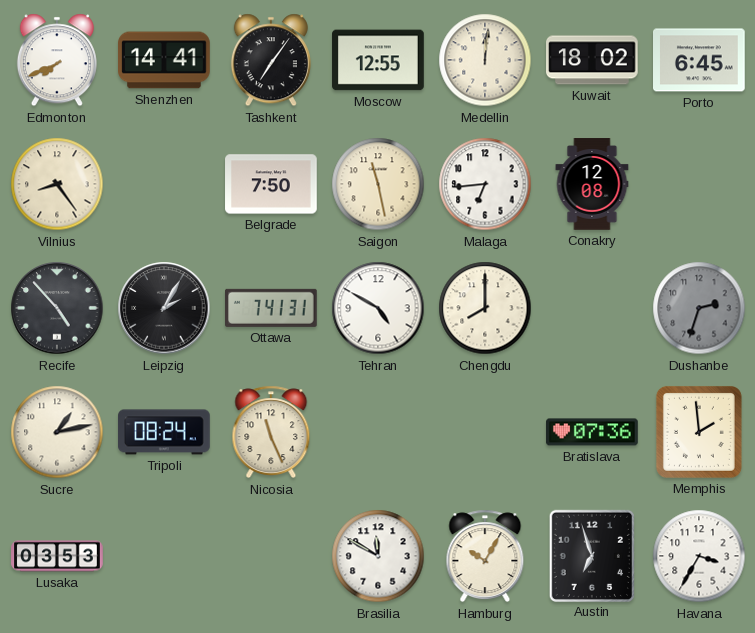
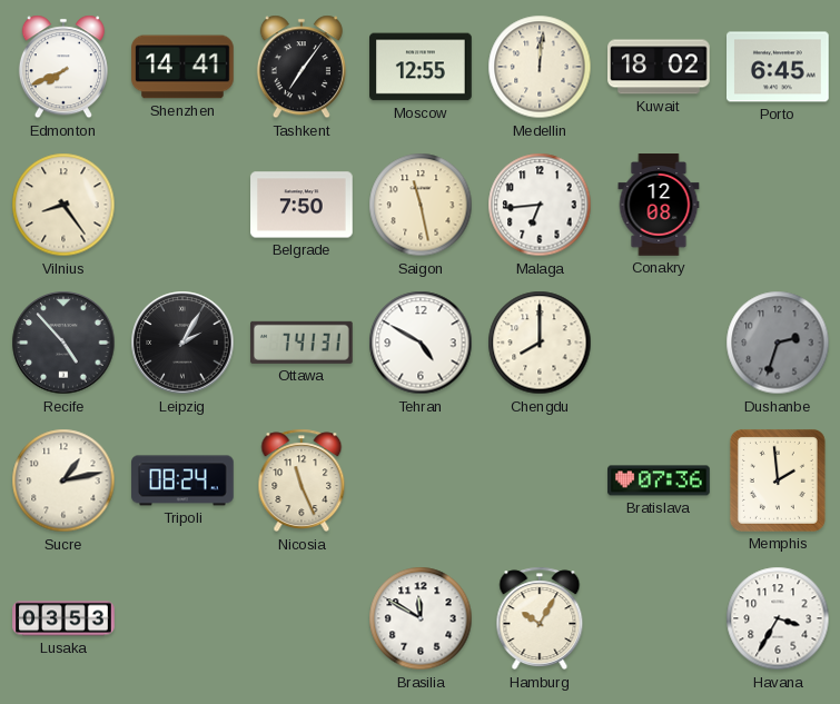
Austin: 6:57 -> none (591, 555)
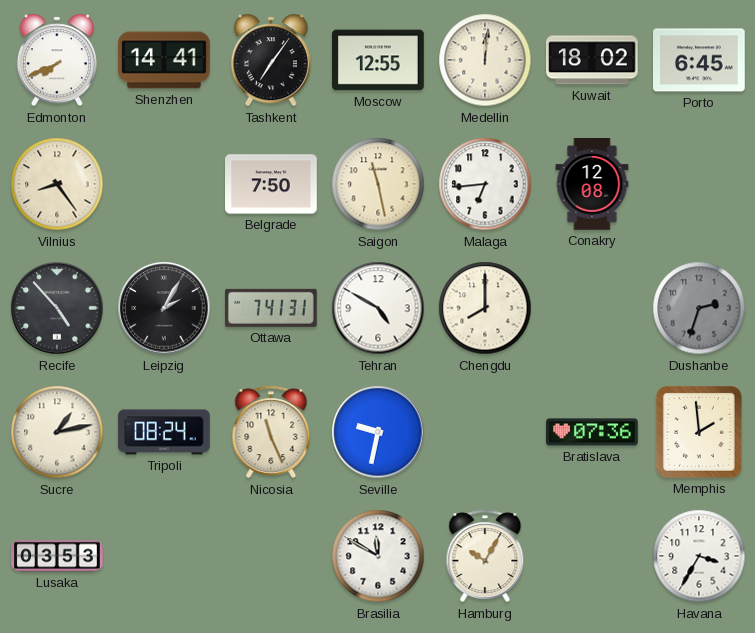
Seville: none -> 9:32 (378, 432)
